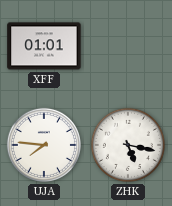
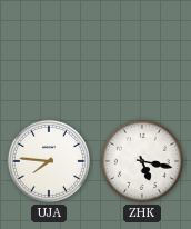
XFF: 01:01 -> none (44, 46)
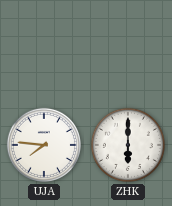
ZHK: 5:17 -> 6:00 (128, 145)
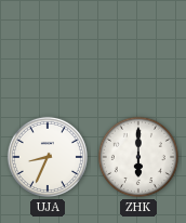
UJA: 7:46 -> 8:34 (48, 157)
